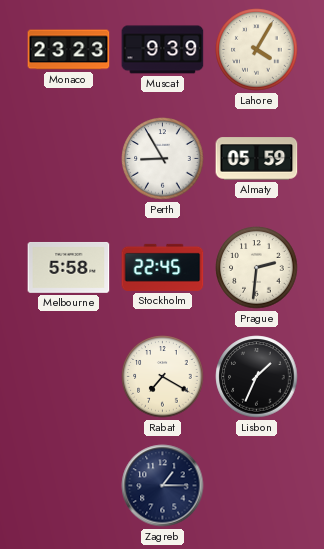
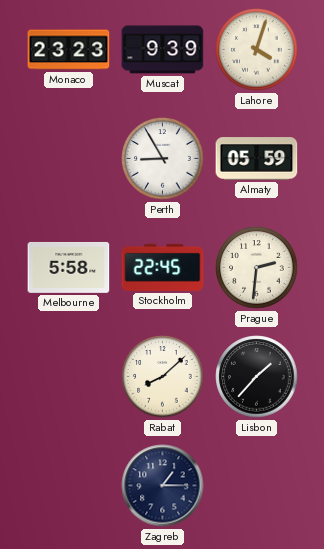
Lahore: 4:05 -> 4:03 (257, 50)
Rabat: 7:20 -> 8:08 (163, 377)
Lisbon: 1:34 -> 1:37 (257, 377)
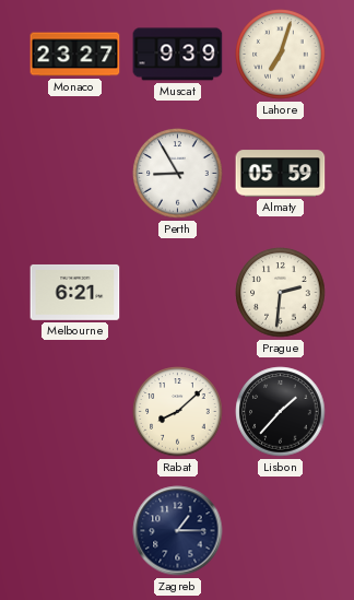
Monaco: 23:23 -> 23:27 (75, 55)
Lahore: 4:03 -> 7:03 (281, 55)
Melbourne: 5:58 -> 6:21 (75, 292)
Stockholm: 22:45 -> none (163, 267)
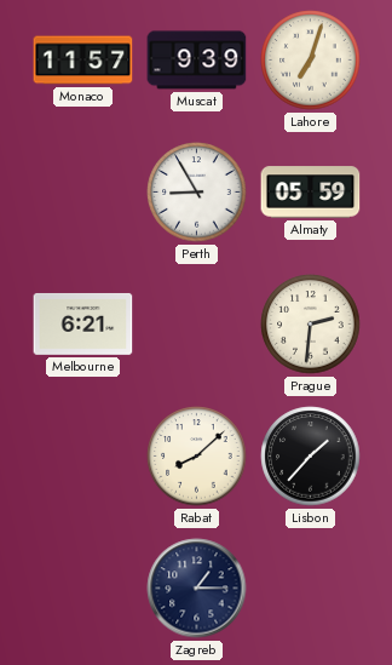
Monaco: 23:27 -> 11:57 (83, 61)
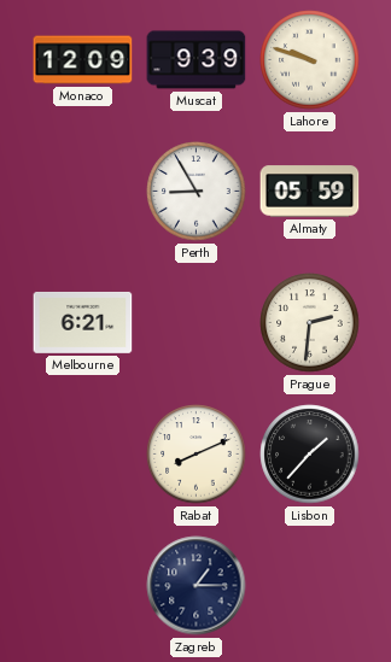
Monaco: 11:57 -> 12:09 (83, 60)
Lahore: 7:03 -> 9:48 (310, 60)
Rabat: 8:08 -> 8:11 (197, 455)
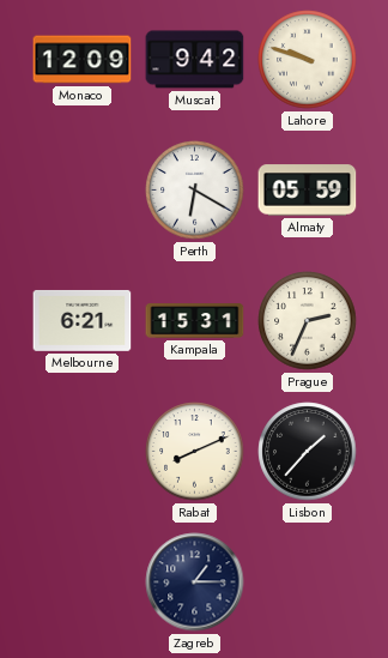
Muscat: 9:39 -> 9:42 (195, 60)
Perth: 8:55 -> 6:20 (195, 191)
Kampala: none -> 15:31 (195, 321)
Prague: 2:31 -> 2:34 (308, 321)
